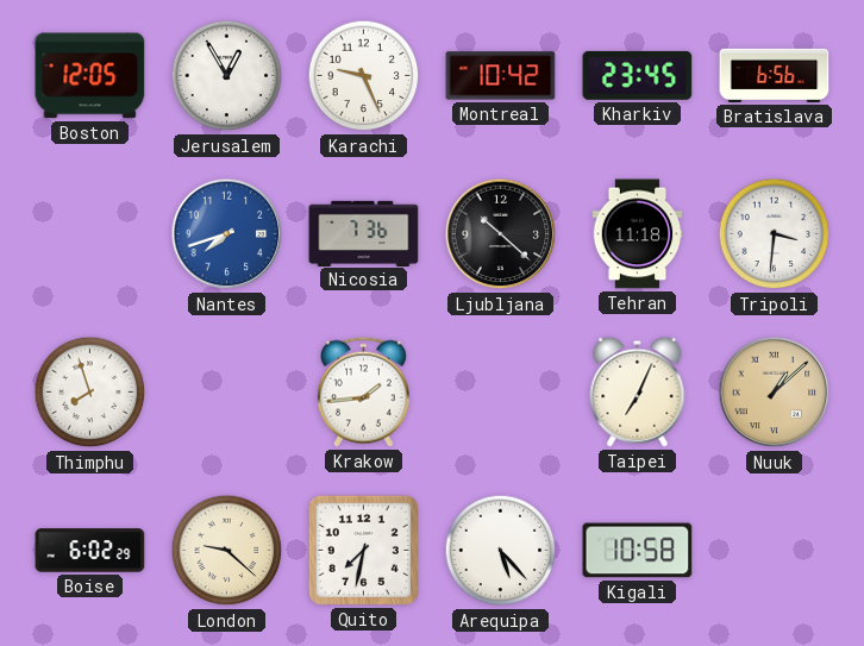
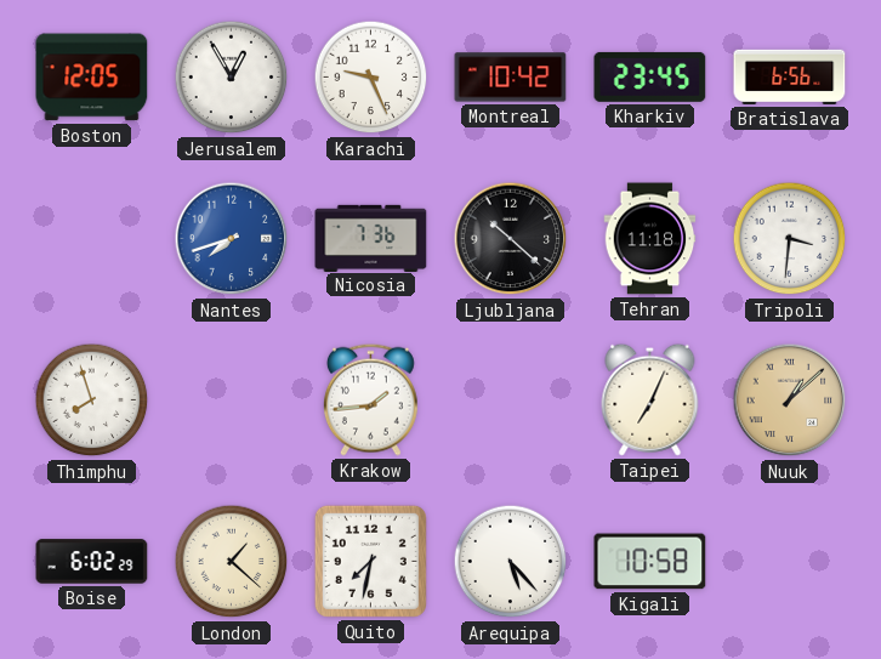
London: 9:22 -> 1:22 (232, 562)
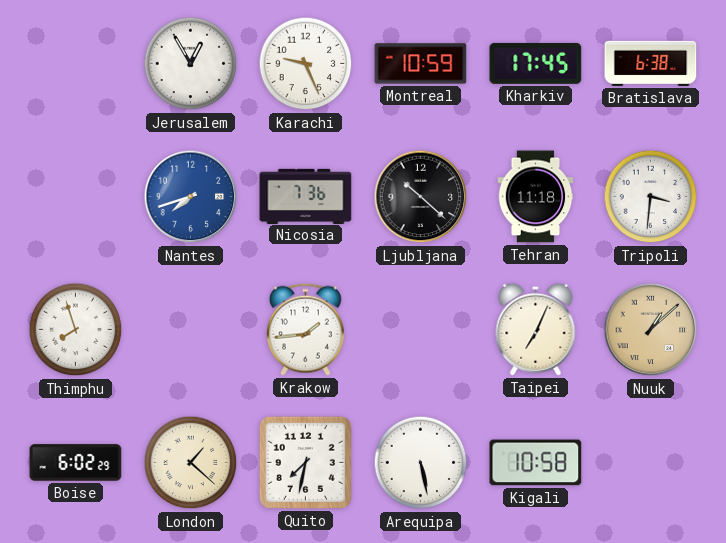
Boston: 12:05 -> none (92, 78)
Montreal: 10:42 -> 10:59 (421, 64)
Kharkiv: 23:45 -> 17:45 (536, 63)
Bratislava: 6:56 -> 6:38 (651, 63)
Arequipa: 5:23 -> 5:28 (421, 463)
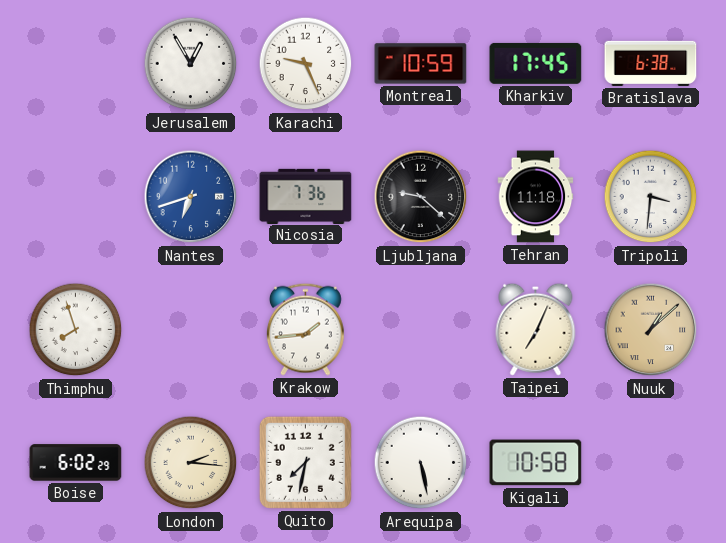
Nantes: 7:42 -> 6:42 (191, 197)
Ljubljana: 10:22 -> 9:22 (421, 197)
London: 1:22 -> 2:16 (191, 463)
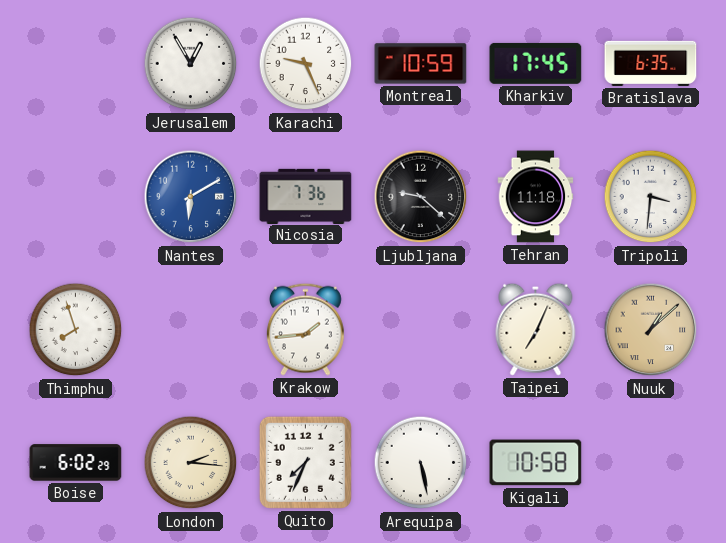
Bratislava: 6:38 -> 6:35 (651, 63)
Nantes: 6:42 -> 6:10 (191, 197)
Quito: 7:32 -> 7:34 (305, 462)
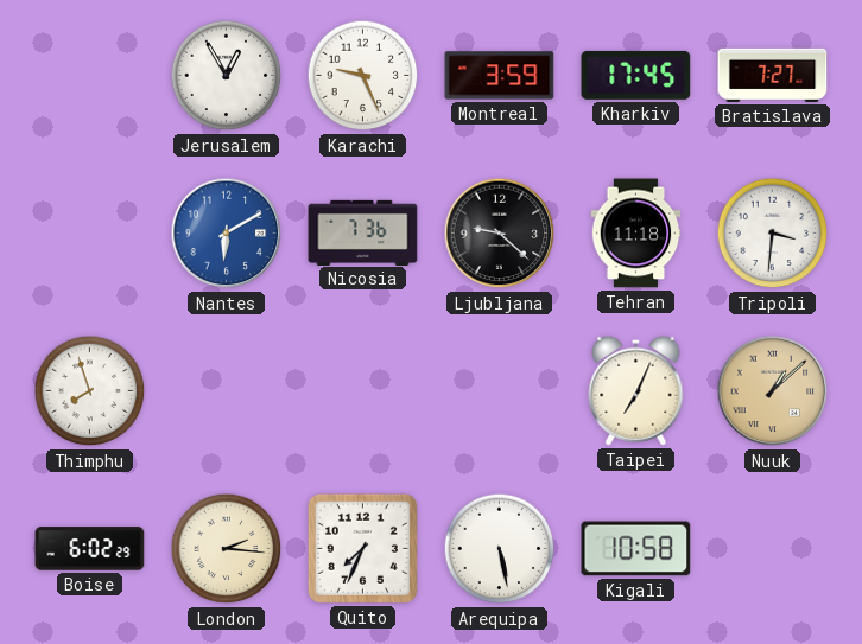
Montreal: 10:59 -> 3:59 (500, 76)
Bratislava: 6:35 -> 7:27 (773, 75)
Krakow: 1:44 -> none (305, 329)
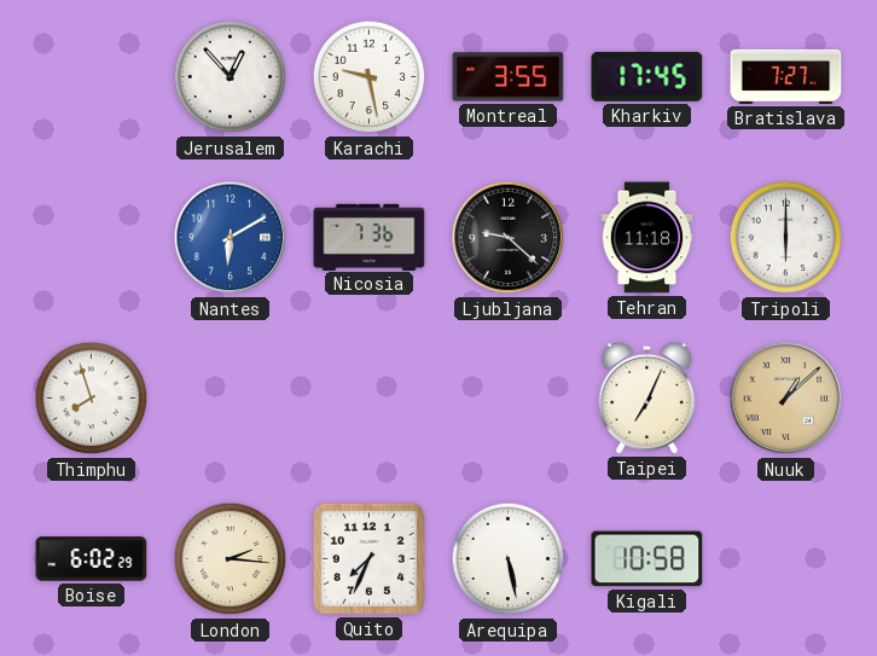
Jerusalem: 12:55 -> 12:53 (231, 77)
Karachi: 9:26 -> 9:28 (370, 77)
Montreal: 3:59 -> 3:55 (509, 77)
Tripoli: 3:31 -> 6:00 (786, 238)
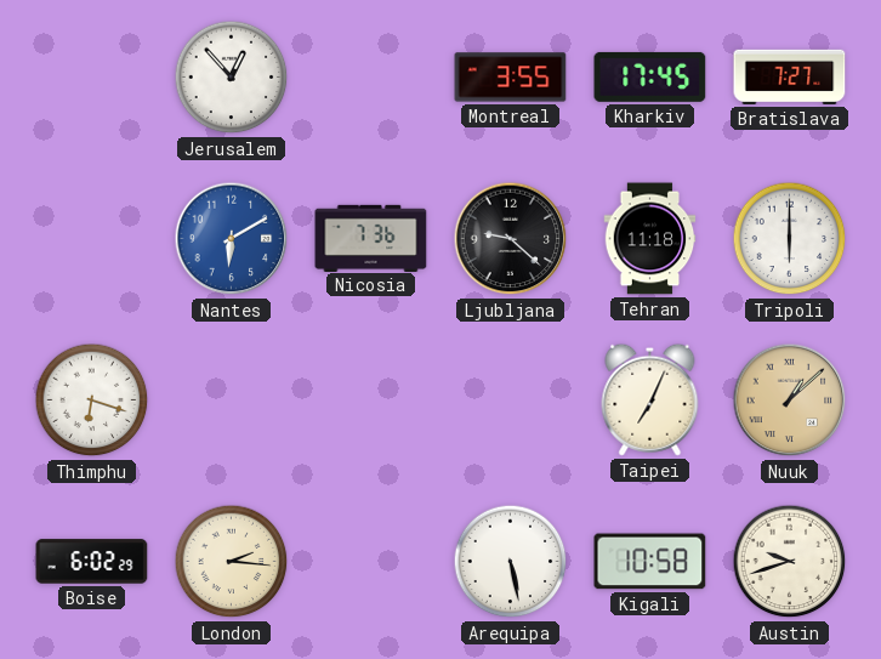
Karachi: 9:28 -> none (370, 77)
Thimphu: 7:57 -> 6:18 (92, 400)
Quito: 7:34 -> none (368, 558)
Austin: none -> 9:42 (790, 562)
